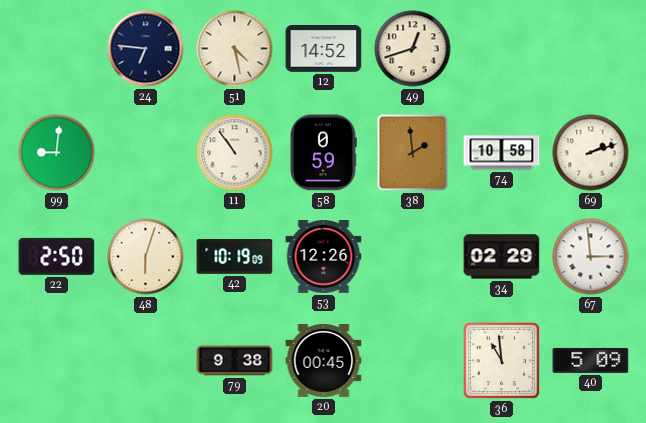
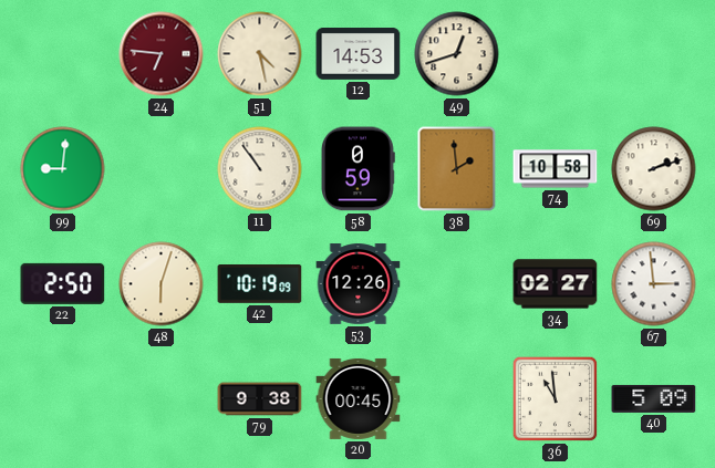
24 dial: navy -> burgundy (162, 54)
12: 14:52 -> 14:53 (359, 54)
34: 02:29 -> 02:27 (556, 284)
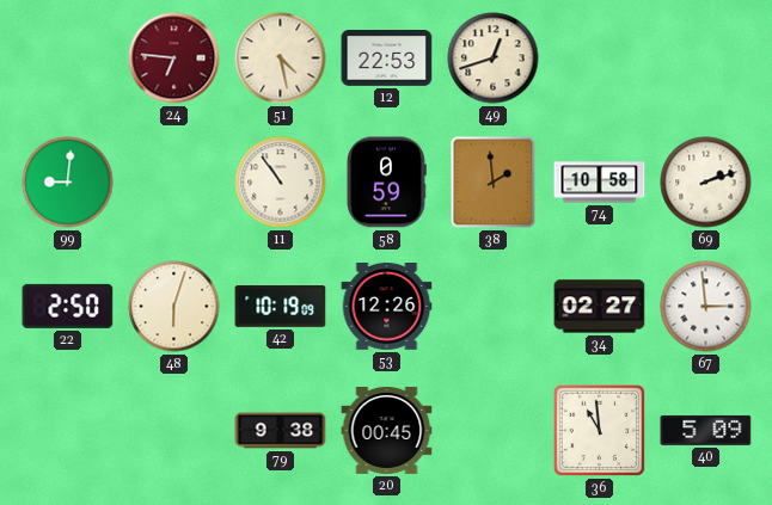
12: 14:53 -> 22:53 (387, 58)
